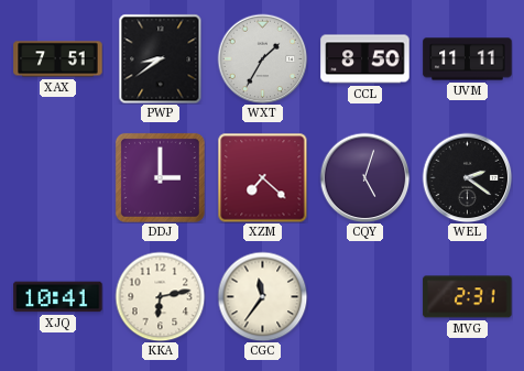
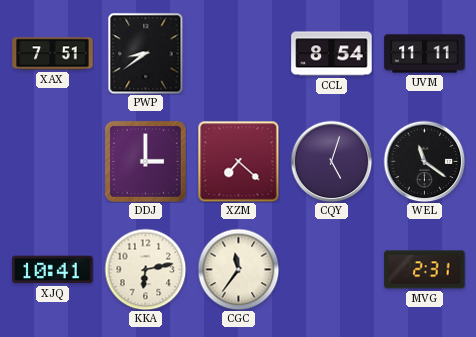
WXT: 1:35 -> none (262, 58)
CCL: 8:50 -> 8:54 (332, 54)
WEL: 2:21 -> 11:21 (424, 161)
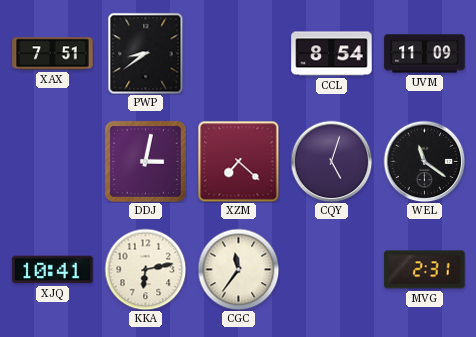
UVM: 11:11 -> 11:09 (425, 54)
DDJ: 3:00 -> 3:02 (145, 161)
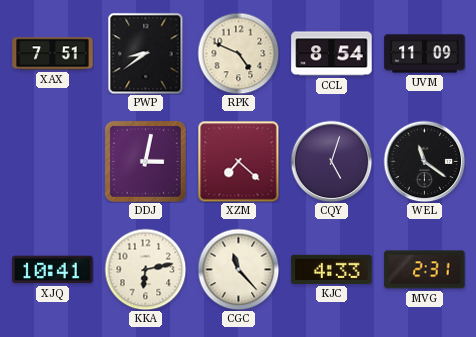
RPK: none -> 4:49 (238, 53)
CGC: 11:36 -> 11:23 (238, 269)
KJC: none -> 4:33 (332, 269)
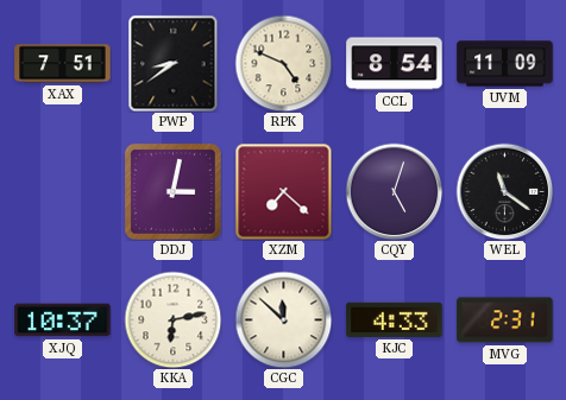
XJQ: 10:41 -> 10:37 (63, 320)
CGC: 11:23 -> 11:52 (283, 319)
